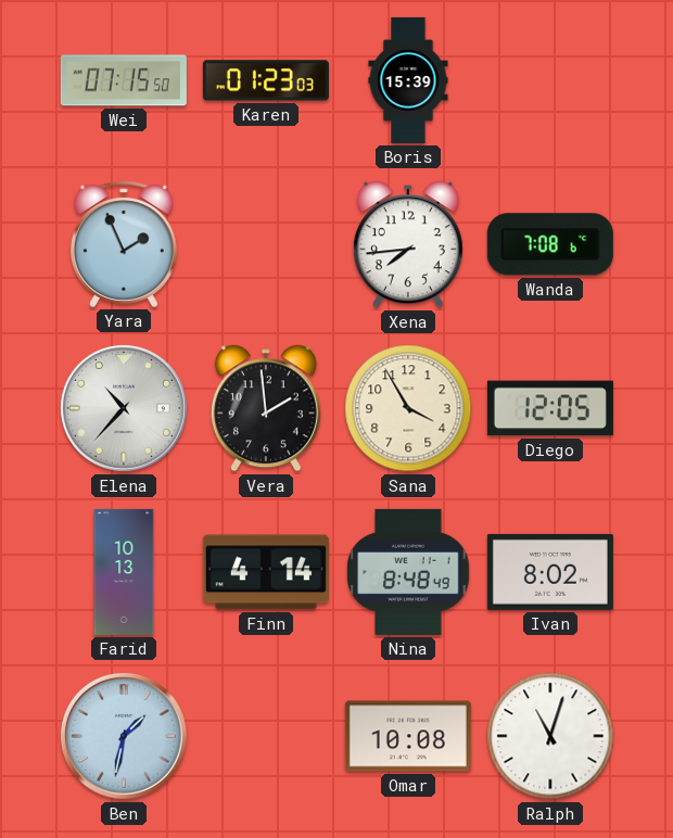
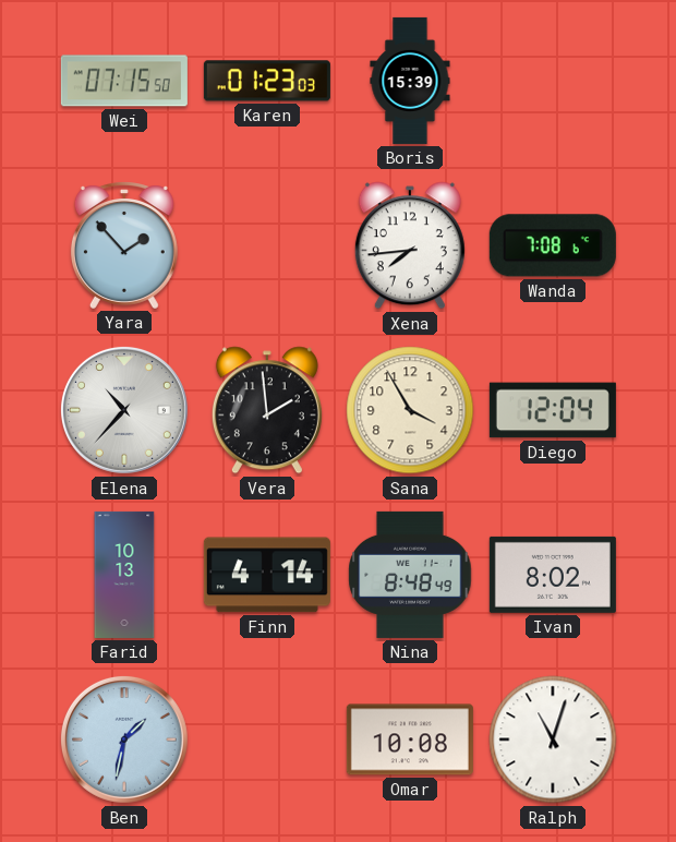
Yara: 1:56 -> 1:53 (124, 245)
Diego: 12:05 -> 12:04 (553, 410)
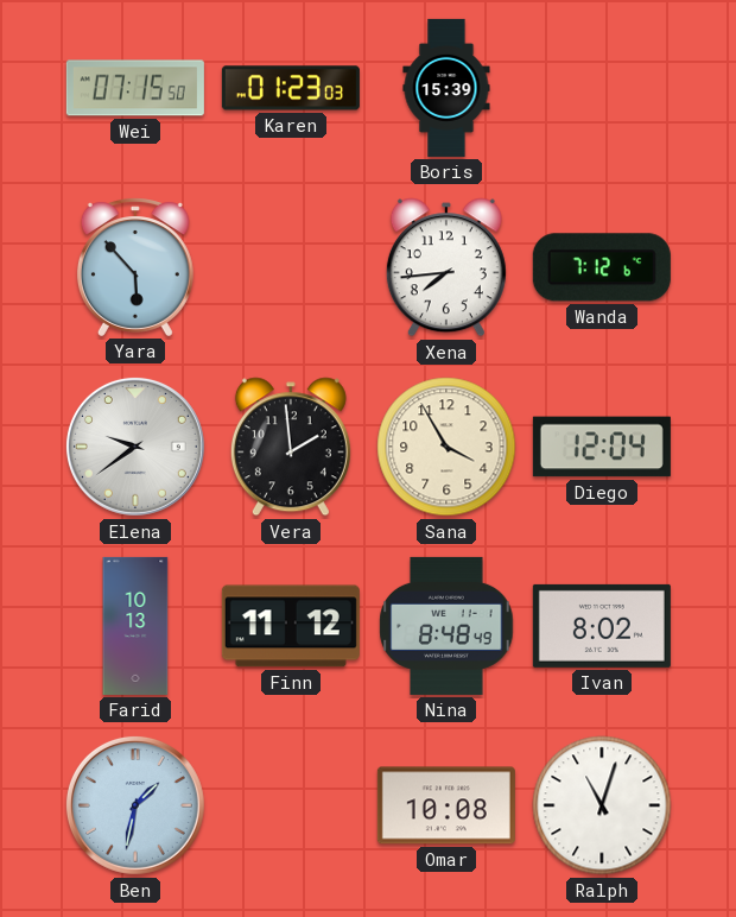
Yara: 1:53 -> 5:53 (135, 267)
Wanda: 7:08 -> 7:12 (602, 267)
Elena: 10:37 -> 9:39 (135, 447)
Finn: 4:14 -> 11:12 (291, 626)
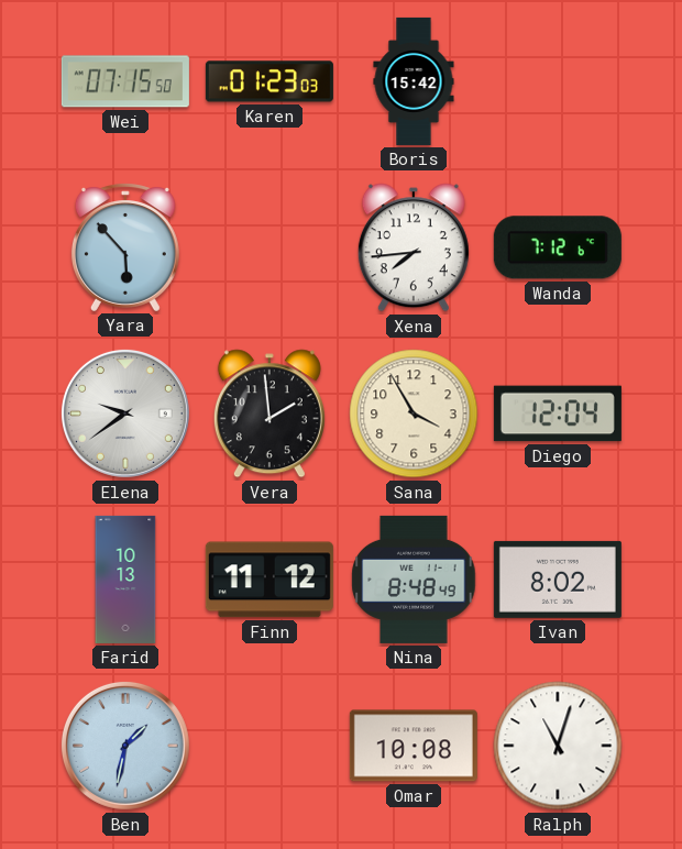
Boris: 15:39 -> 15:42 (414, 81)
